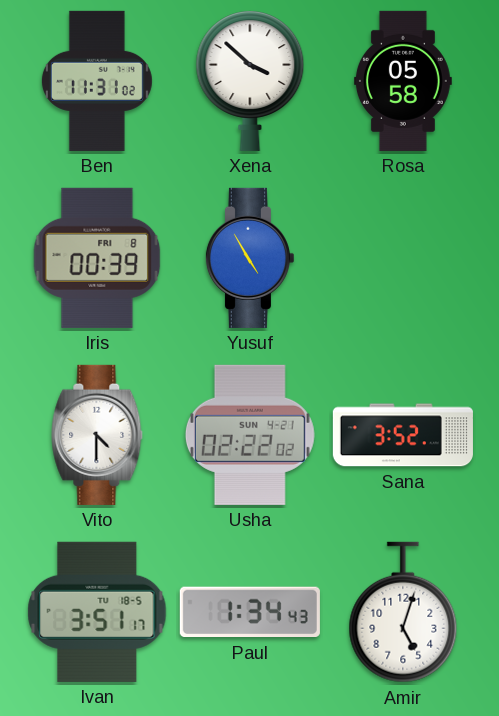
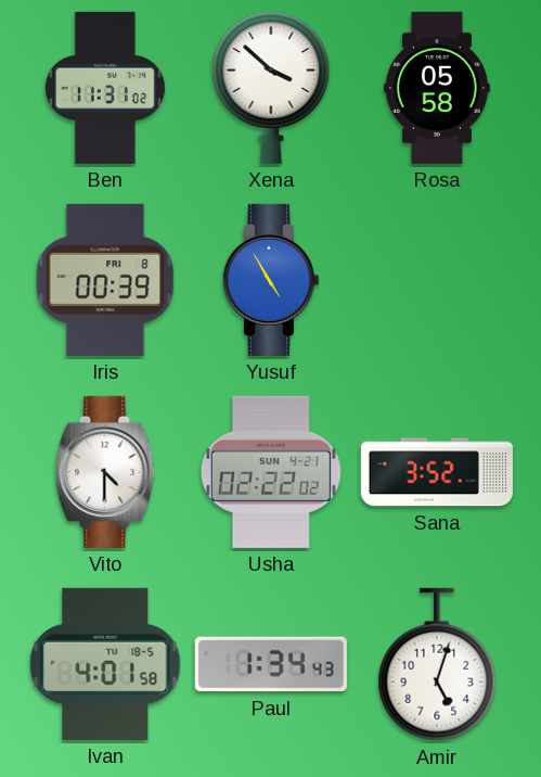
Ivan: 3:51 -> 4:01 (105, 664)
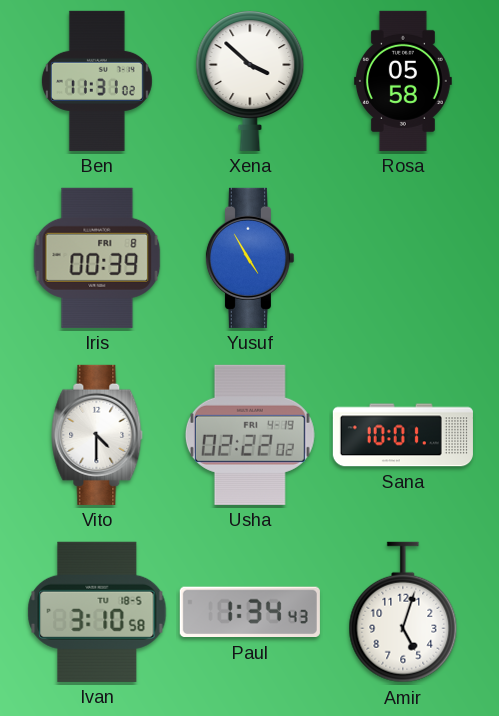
Usha date: SUN 4-21 -> FRI 4-19 (250, 435)
Sana: 3:52 -> 10:01 (403, 435)
Ivan: 4:01 -> 3:10 (97, 612)
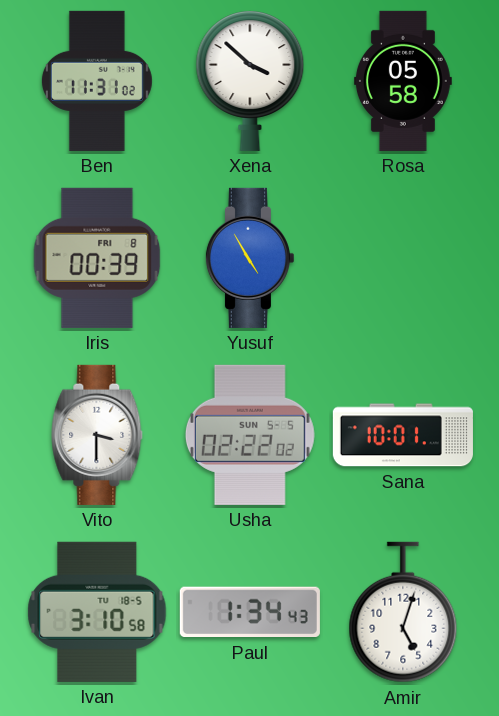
Vito: 4:30 -> 3:30 (97, 435)
Usha date: FRI 4-19 -> SUN 5-5 (250, 435)
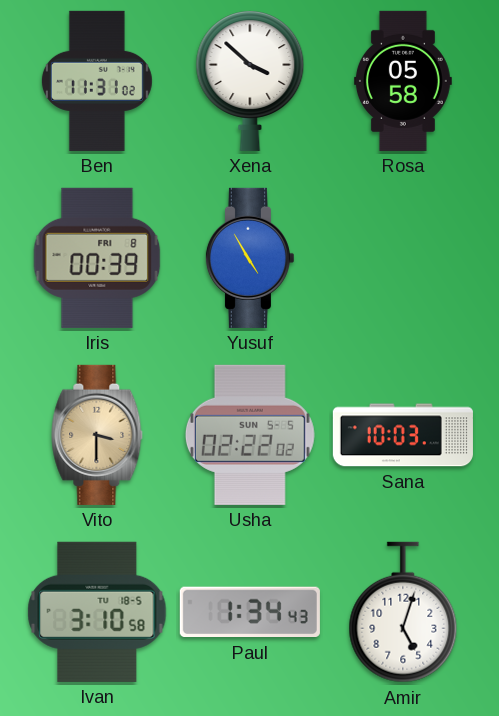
Vito dial: white -> champagne (97, 435)
Sana: 10:01 -> 10:03 (403, 435)
